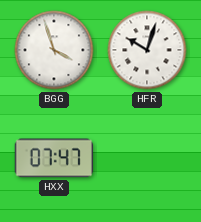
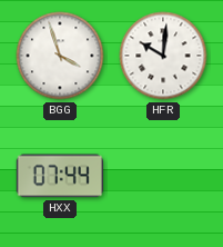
HFR: 10:03 -> 10:01 (163, 56)
HXX: 07:47 -> 07:44 (60, 176)
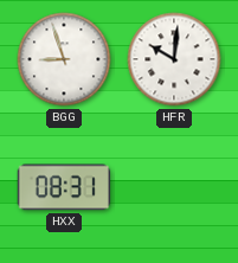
BGG: 3:57 -> 8:57 (64, 59)
HXX: 07:44 -> 08:31 (64, 187)
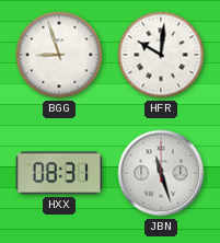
JBN: none -> 11:27 (161, 173)
